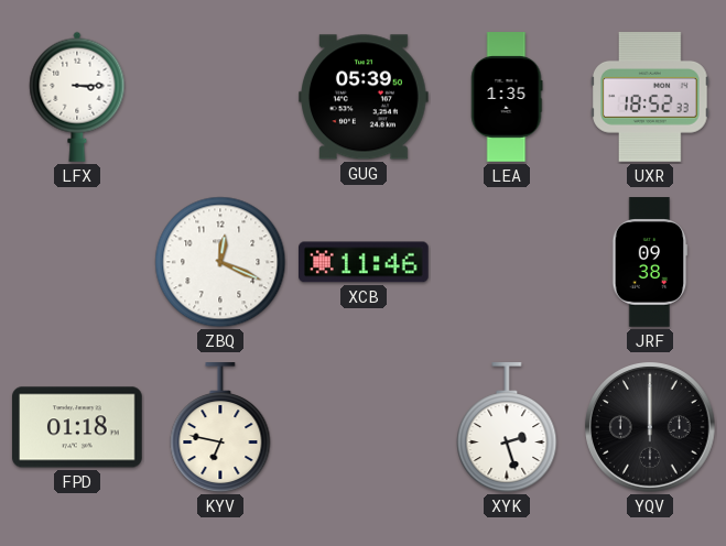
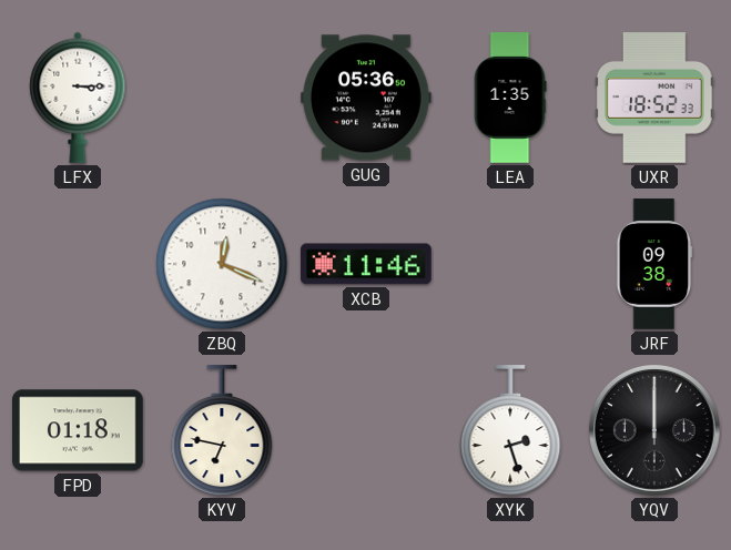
GUG: 05:39 -> 05:36 (367, 98)
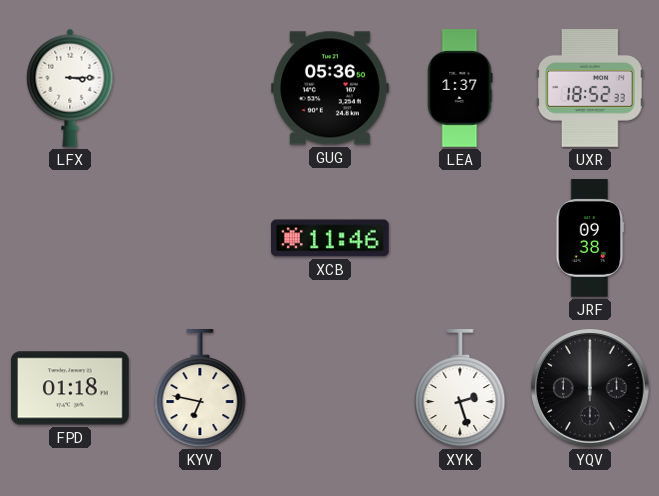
LEA: 1:35 -> 1:37 (460, 88)
ZBQ: 12:19 -> none (222, 264)
